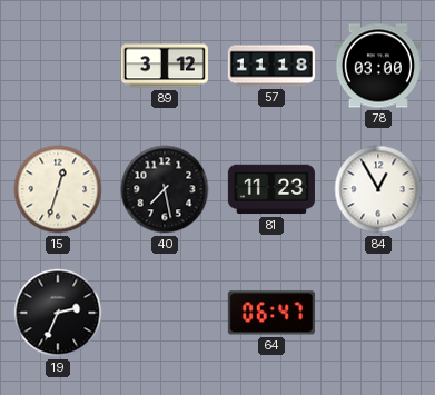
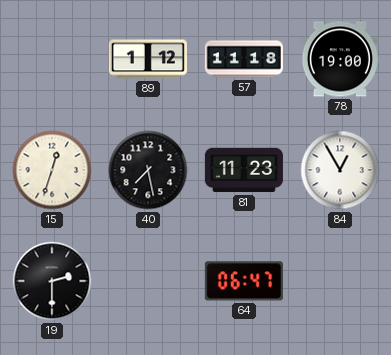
89: 3:12 -> 1:12 (148, 59)
78: 03:00 -> 19:00 (340, 59)
19: 2:34 -> 2:30 (52, 281)
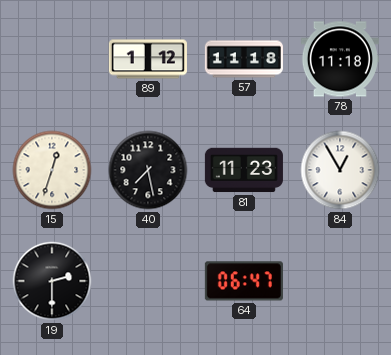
78: 19:00 -> 11:18 (340, 59)
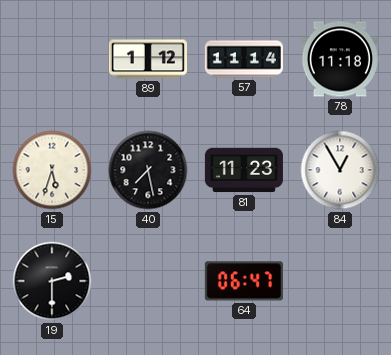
57: 11:18 -> 11:14 (244, 59)
15: 12:33 -> 5:33 (52, 170)
